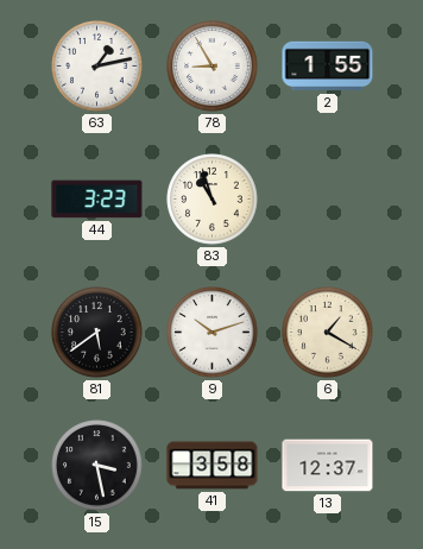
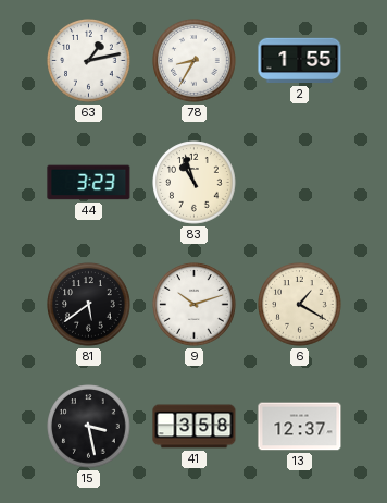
78: 8:55 -> 8:35 (195, 61)
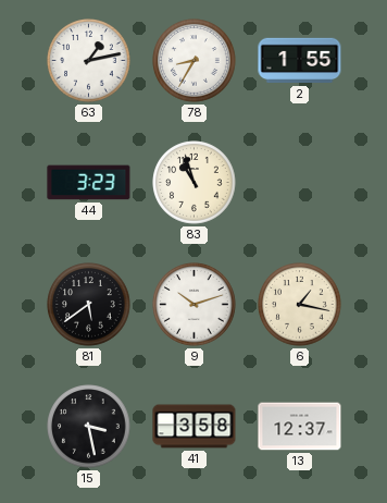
6: 1:20 -> 1:17 (300, 305)
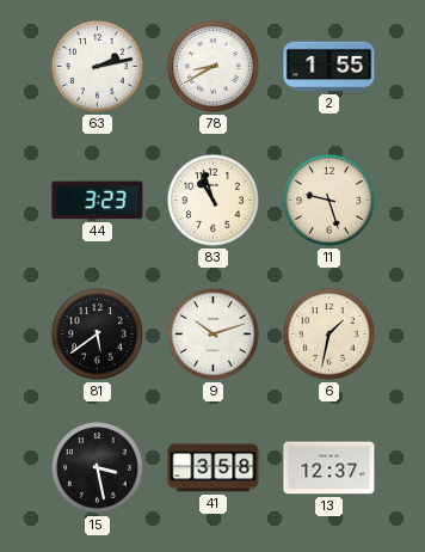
63: 1:13 -> 2:13 (98, 67)
78: 8:35 -> 8:40 (214, 67)
11: none -> 9:27 (329, 201)
6: 1:17 -> 1:32 (329, 335)
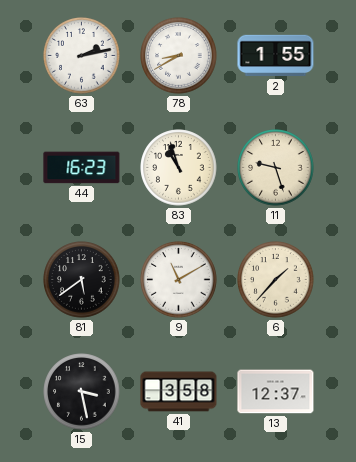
44: 3:23 -> 16:23 (82, 168)
9: 10:12 -> 11:10 (179, 280)
6: 1:32 -> 1:37 (276, 280)
